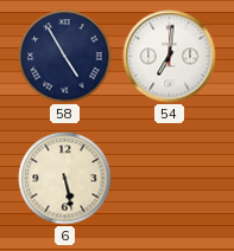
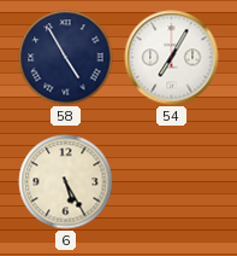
54: 7:01 -> 7:05 (172, 58)
6: 5:28 -> 5:25 (66, 182)
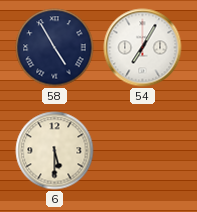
6: 5:25 -> 5:30 (55, 151)
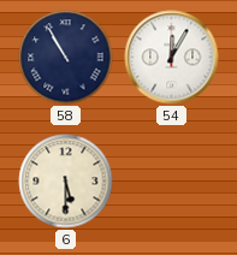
58: 4:55 -> 10:55 (66, 58)
54: 7:05 -> 12:05 (172, 58)
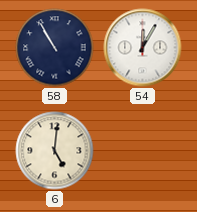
6: 5:30 -> 5:01 (55, 151)
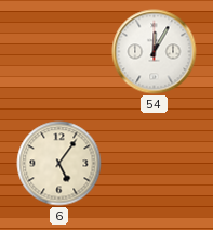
58: 10:55 -> none (55, 48)
6: 5:01 -> 5:06 (59, 164)
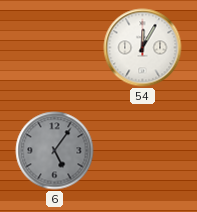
6 dial: cream -> grey (55, 151)
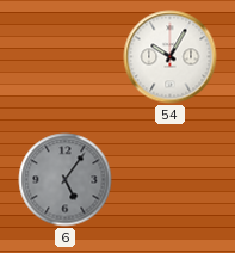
54: 12:05 -> 10:05 (171, 57)
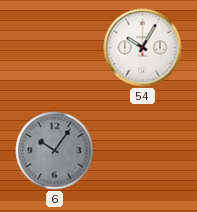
6: 5:06 -> 10:06 (55, 151)
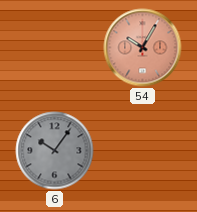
54 dial: white -> salmon (143, 48)
